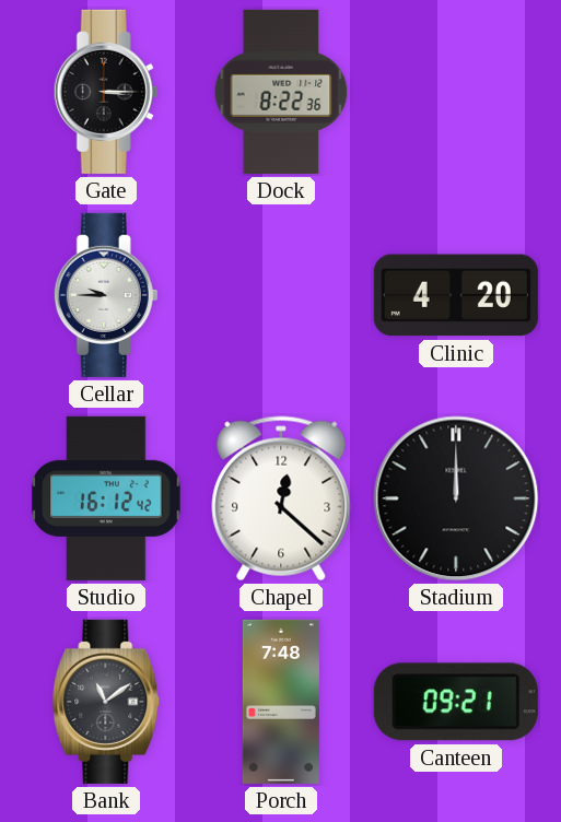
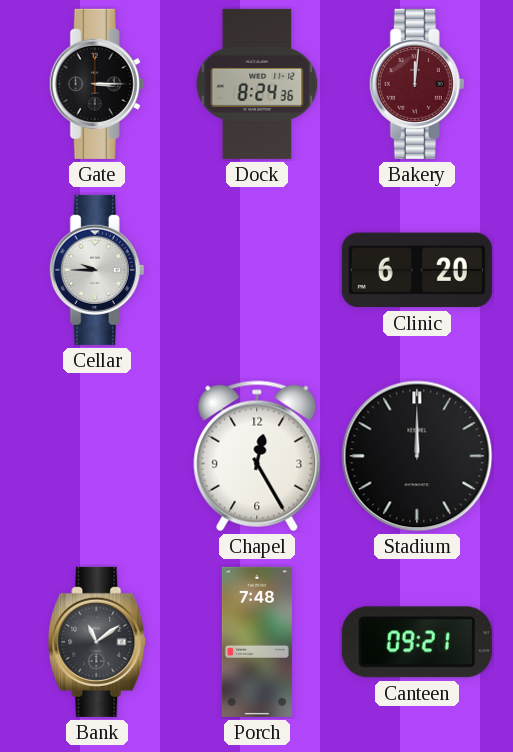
Dock: 8:22 -> 8:24 (257, 84)
Bakery: none -> 12:01 (417, 84)
Clinic: 4:20 -> 6:20 (417, 270)
Studio: 16:12 -> none (106, 498)
Chapel: 12:22 -> 12:25 (257, 456)
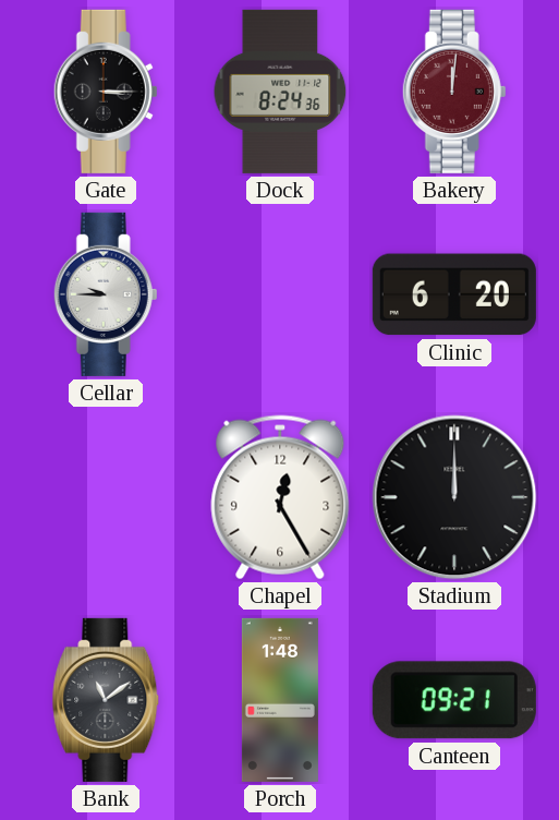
Porch: 7:48 -> 1:48 (280, 700)
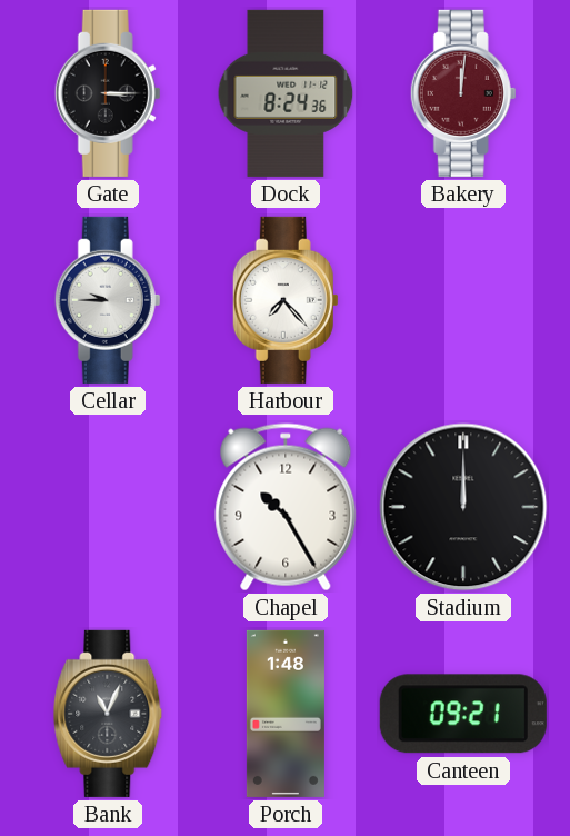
Harbour: none -> 7:23 (286, 300)
Clinic: 6:20 -> none (454, 294)
Chapel: 12:25 -> 10:25 (286, 507)
Bank: 11:09 -> 11:04 (108, 714)
